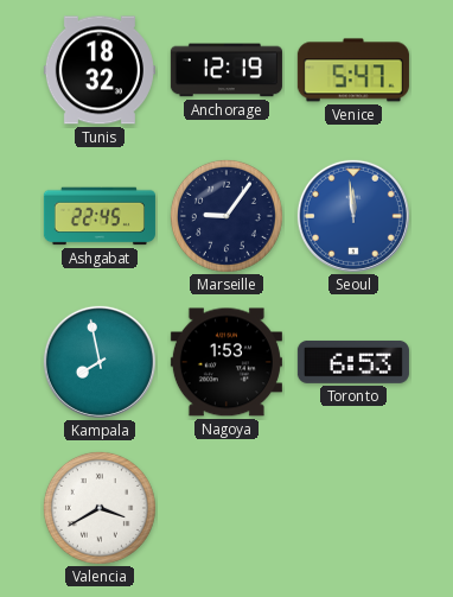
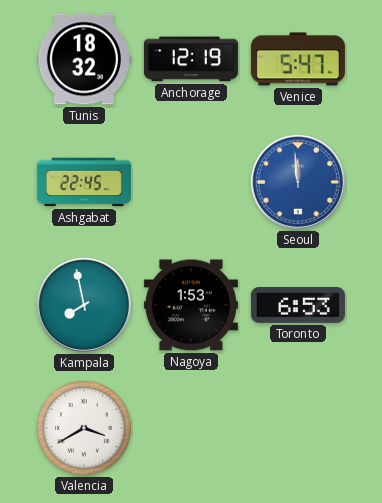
Marseille: 9:06 -> none (226, 216)
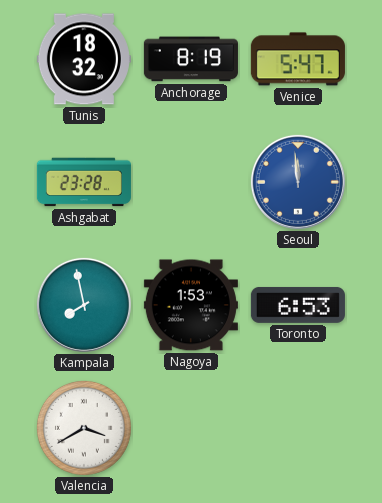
Anchorage: 12:19 -> 8:19 (191, 59)
Ashgabat: 22:45 -> 23:28 (84, 182)
